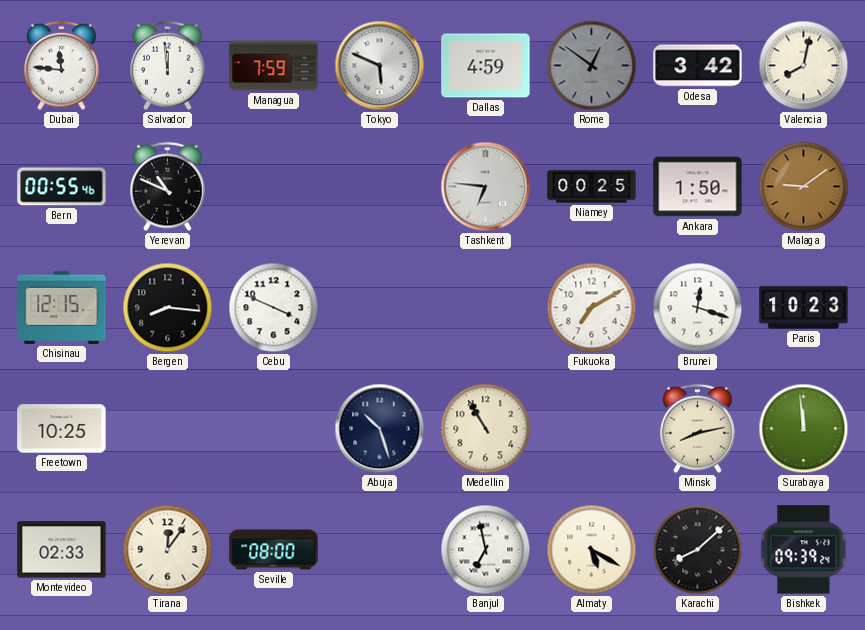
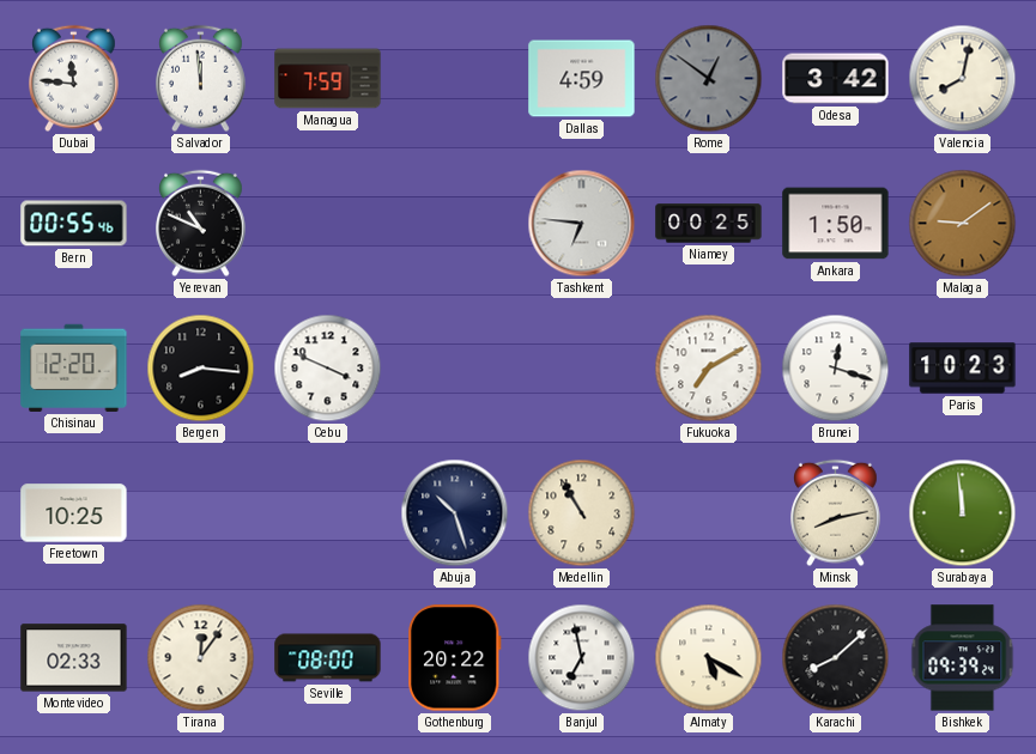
Tokyo: 5:49 -> none (380, 66)
Chisinau: 12:15 -> 12:20 (74, 367)
Gothenburg: none -> 20:22 (455, 658)
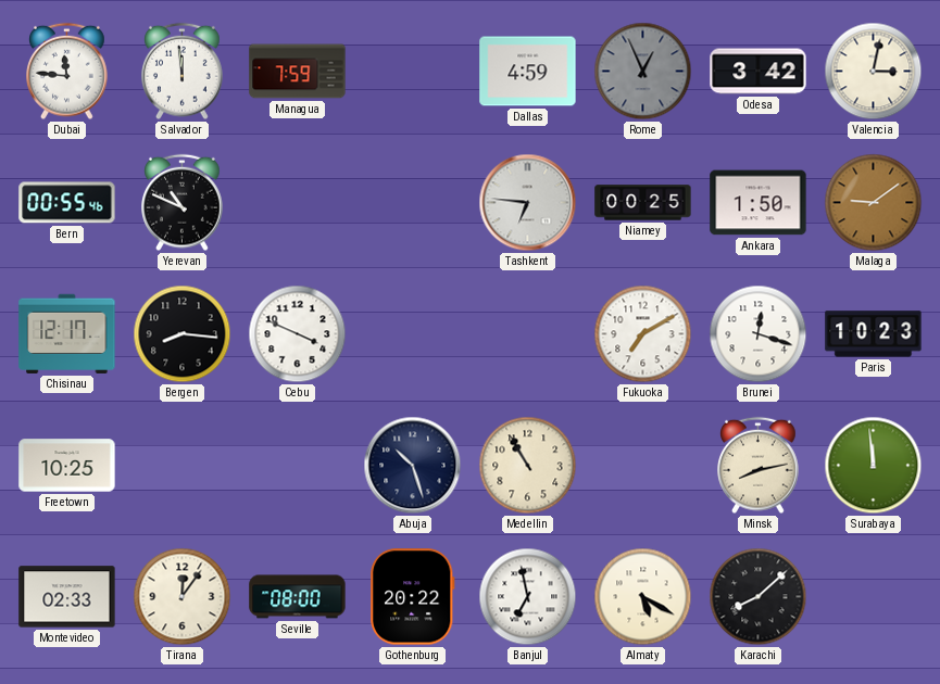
Rome: 12:51 -> 12:56 (643, 72)
Valencia: 8:02 -> 3:02 (874, 72)
Chisinau: 12:20 -> 12:17 (67, 333)
Bishkek: 09:39 -> none (963, 658)
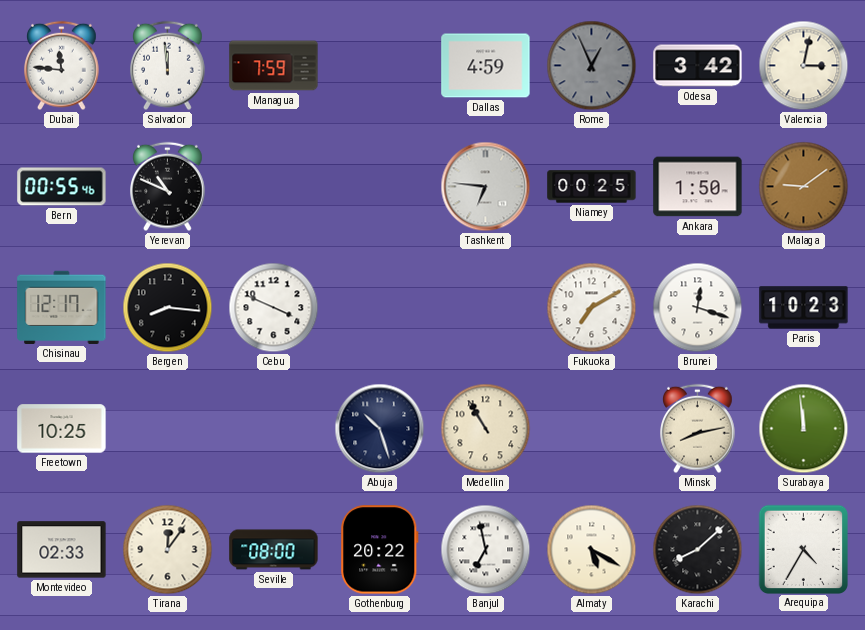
Arequipa: none -> 4:35 (803, 549)
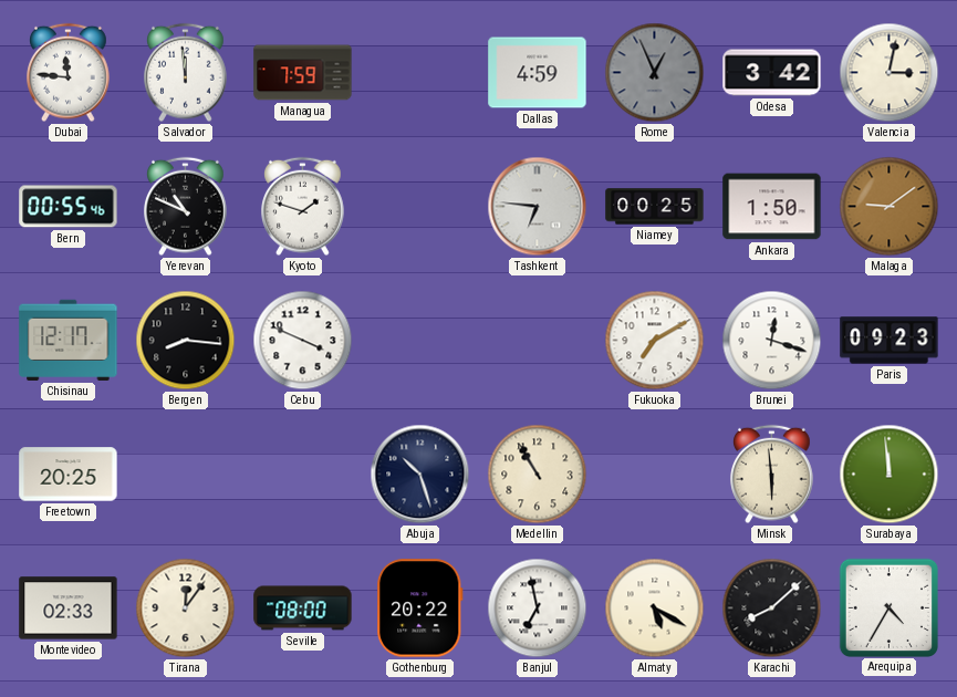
Kyoto: none -> 1:48 (303, 207)
Paris: 10:23 -> 09:23 (890, 341)
Freetown: 10:25 -> 20:25 (69, 475)
Minsk: 8:13 -> 5:59 (772, 475)
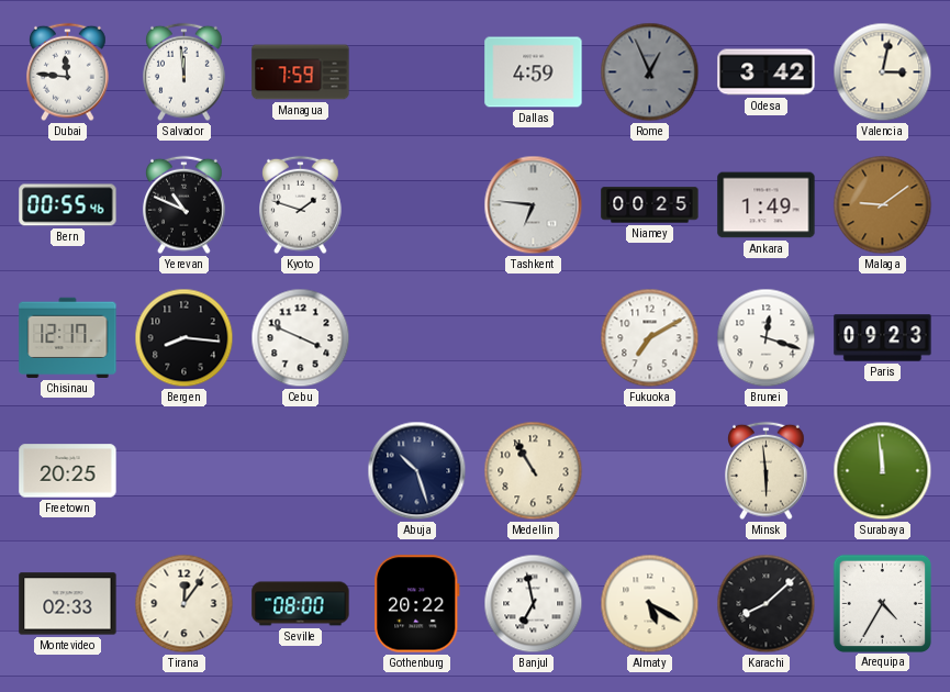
Ankara: 1:50 -> 1:49 (767, 205)
